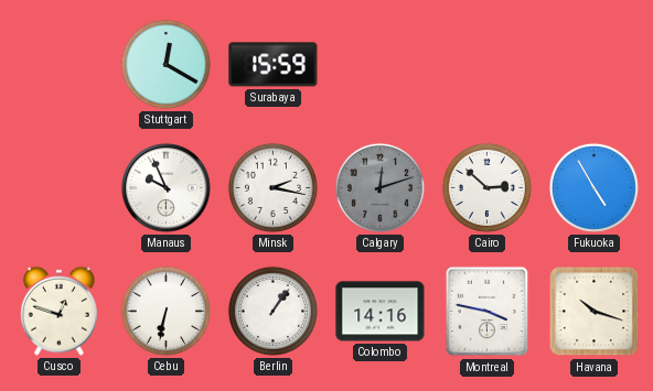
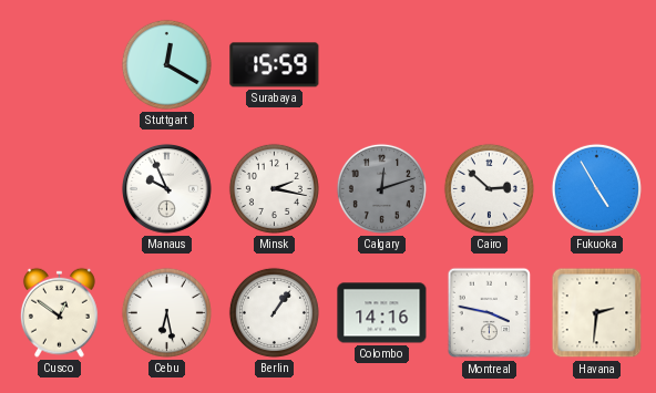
Cusco: 12:48 -> 12:51 (59, 312)
Cebu: 6:32 -> 6:28 (166, 312)
Havana: 10:18 -> 2:31 (597, 313)
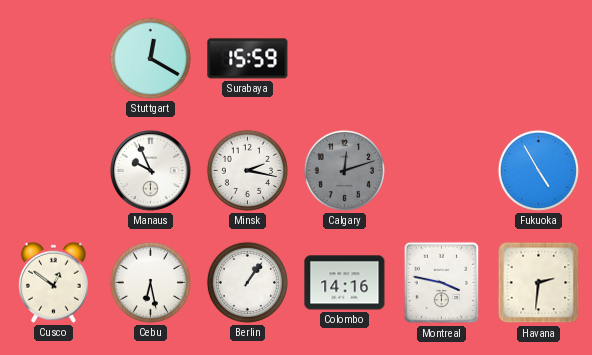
Cairo: 2:52 -> none (489, 188)
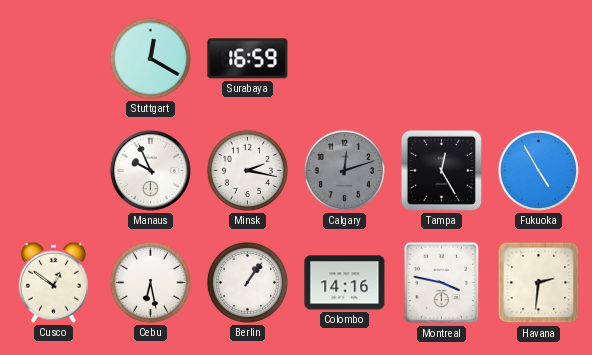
Surabaya: 15:59 -> 16:59 (248, 59)
Tampa: none -> 12:25 (441, 170)
